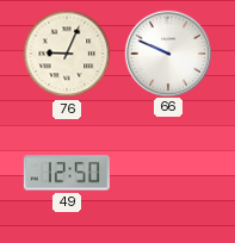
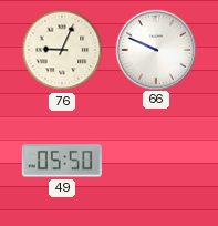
49: 12:50 -> 05:50 (62, 161)
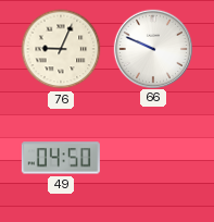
49: 05:50 -> 04:50 (61, 158)
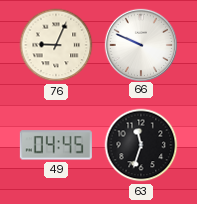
49: 04:50 -> 04:45 (56, 145)
63: none -> 11:33 (141, 145)
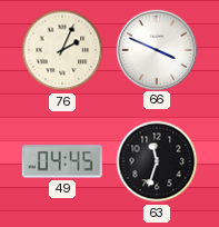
76: 9:04 -> 2:04 (62, 50)
66: 9:49 -> 3:49 (156, 49)
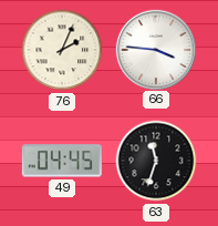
66: 3:49 -> 3:46 (155, 49)
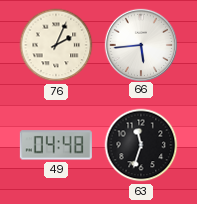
66: 3:46 -> 5:44 (140, 44)
49: 04:45 -> 04:48 (56, 145)
